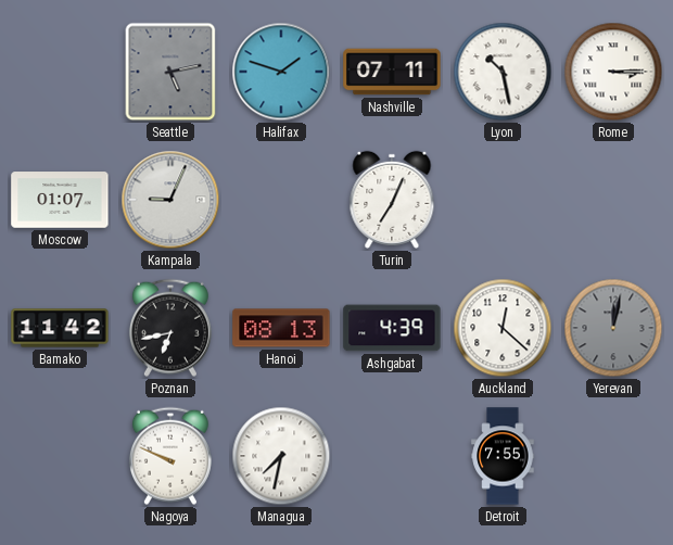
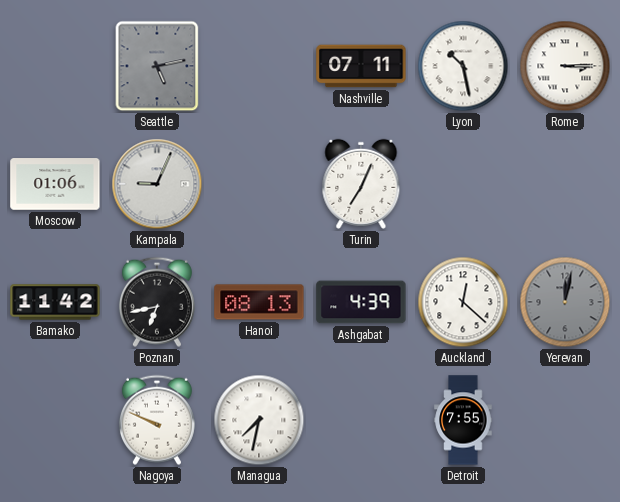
Halifax: 1:48 -> none (281, 72)
Moscow: 01:07 -> 01:06 (55, 184)
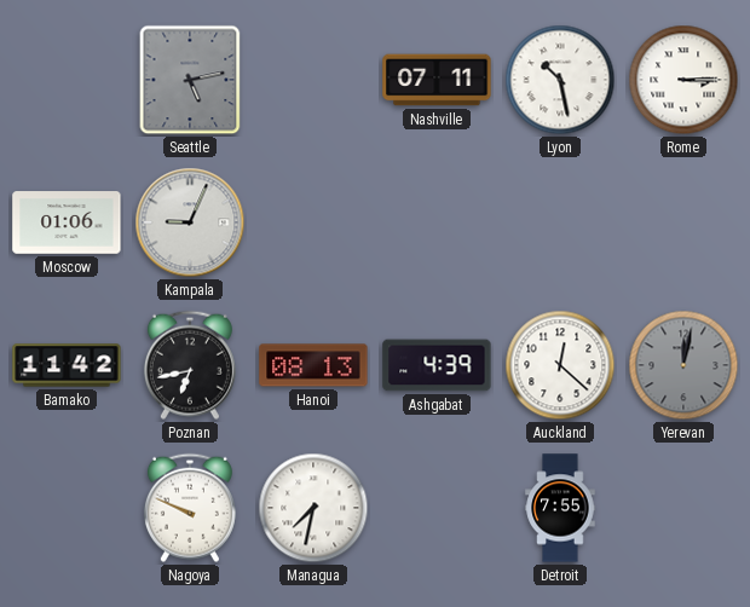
Turin: 7:04 -> none (361, 184)
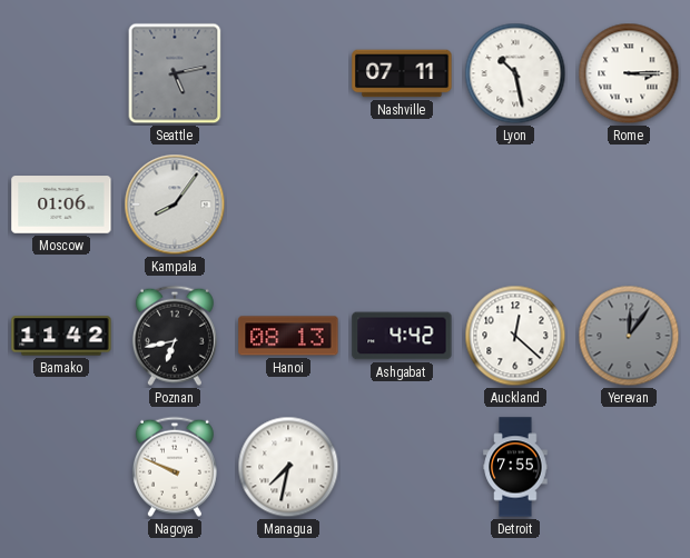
Kampala: 9:04 -> 8:06 (175, 205)
Ashgabat: 4:39 -> 4:42 (402, 336)
Yerevan: 12:02 -> 12:06 (629, 336)
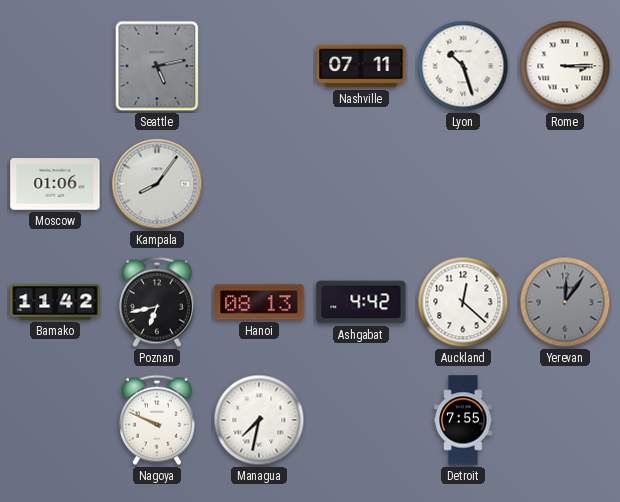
Lyon: 10:28 -> 10:27 (463, 66)
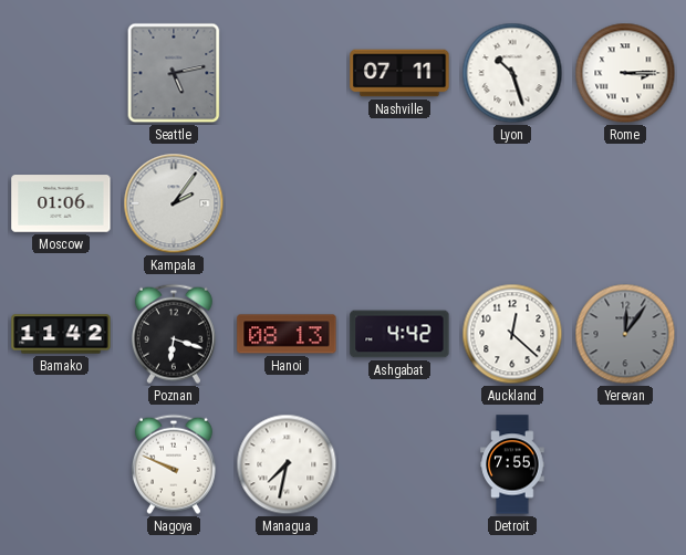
Kampala: 8:06 -> 2:06 (174, 203)
Poznan: 6:43 -> 6:18 (174, 334)
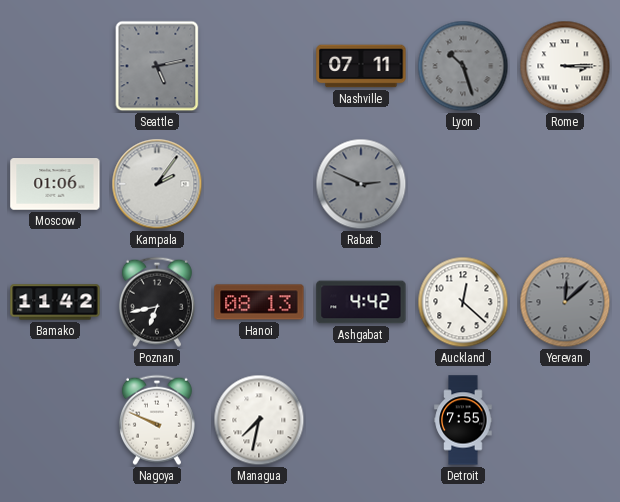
Lyon dial: white -> grey (463, 66)
Rabat: none -> 2:49 (361, 184)
Poznan: 6:18 -> 6:43 (157, 302)
Yerevan: 12:06 -> 12:08 (565, 302)
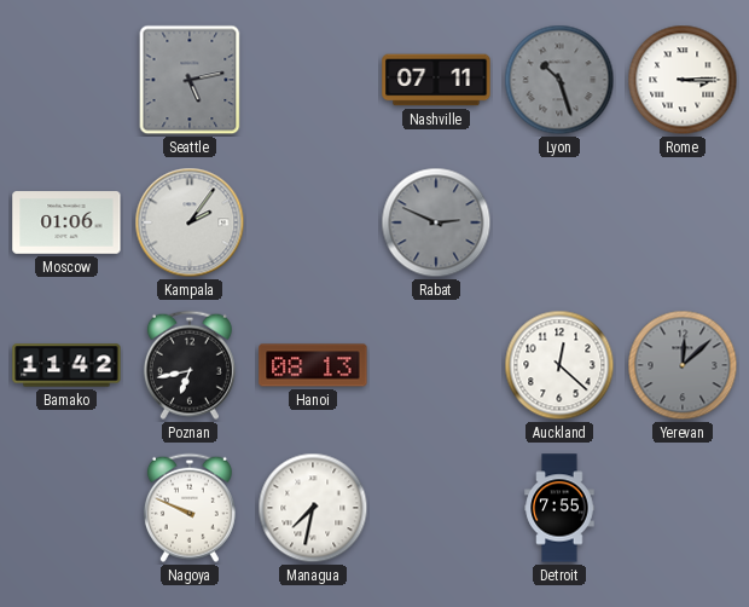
Ashgabat: 4:42 -> none (361, 302)
